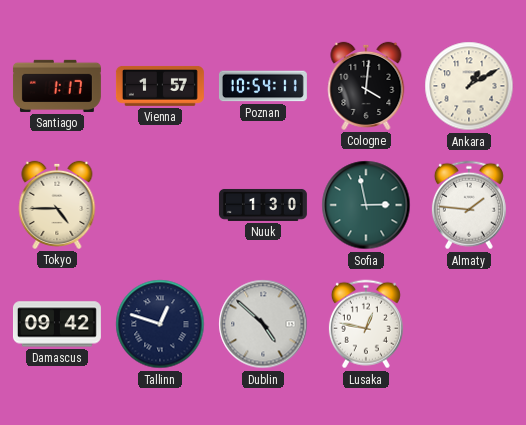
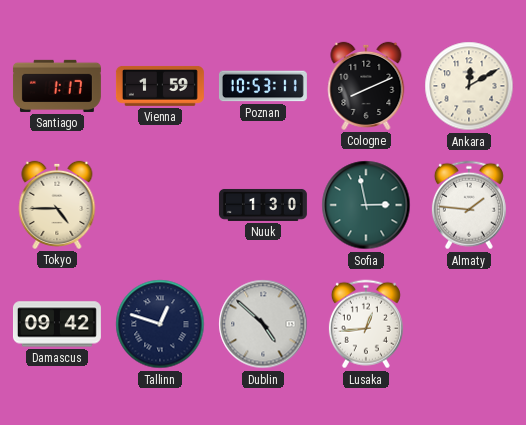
Vienna: 1:57 -> 1:59 (160, 86)
Poznan: 10:54 -> 10:53 (263, 86)
Cologne: 4:01 -> 8:11 (366, 86)
Ankara: 1:10 -> 12:10 (469, 86)
Lusaka: 12:47 -> 12:44 (366, 324)
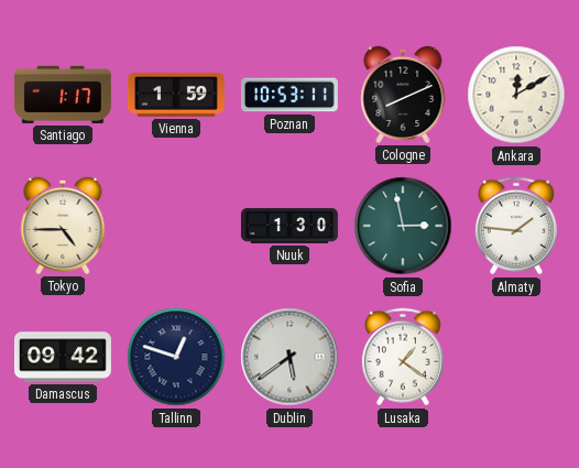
Dublin: 4:52 -> 5:39 (289, 357)
Lusaka: 12:44 -> 1:21 (403, 357)
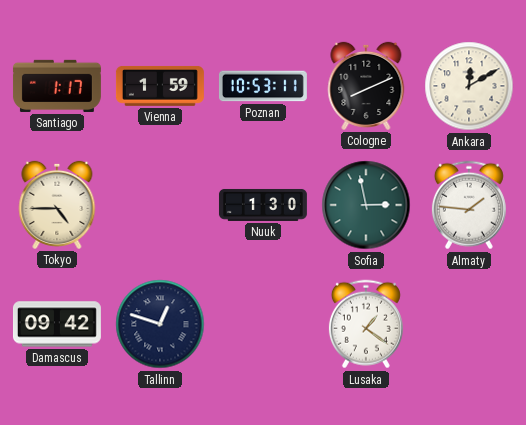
Dublin: 5:39 -> none (289, 357)
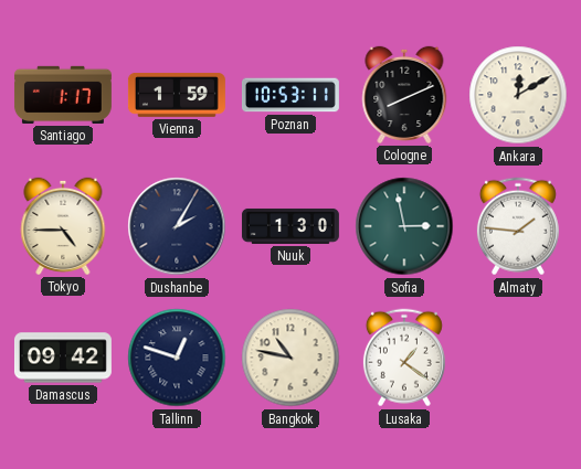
Dushanbe: none -> 2:05 (177, 226)
Bangkok: none -> 10:47 (290, 358)
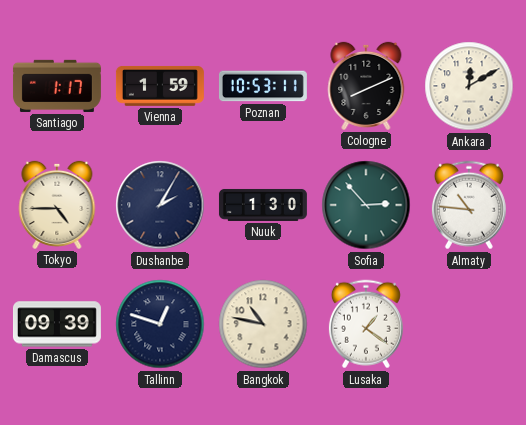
Sofia: 2:58 -> 2:53 (366, 205)
Almaty: 1:46 -> 10:46 (469, 205)
Damascus: 09:42 -> 09:39 (57, 324)
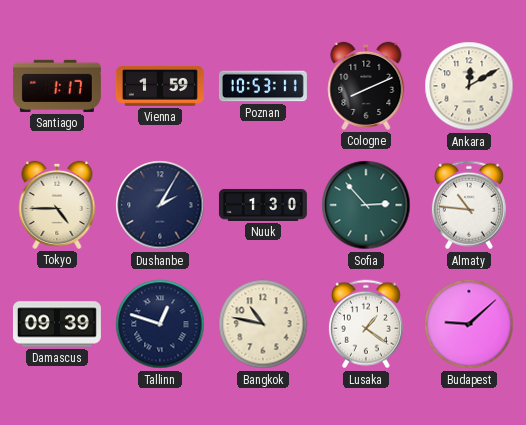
Budapest: none -> 9:08 (469, 324)
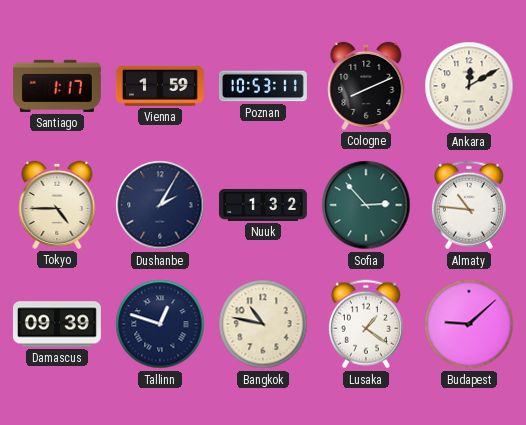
Nuuk: 1:30 -> 1:32 (263, 205)
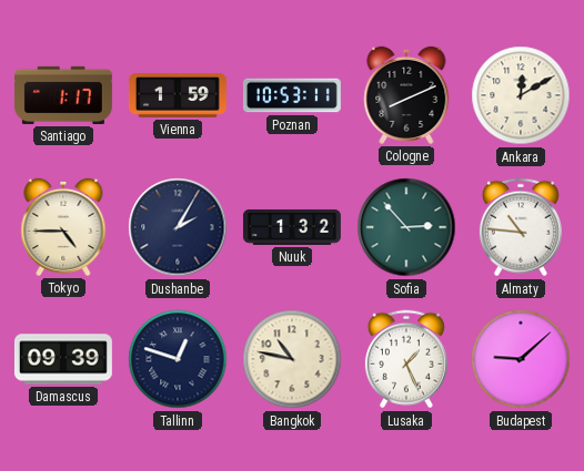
Lusaka: 1:21 -> 1:26 (406, 359)
